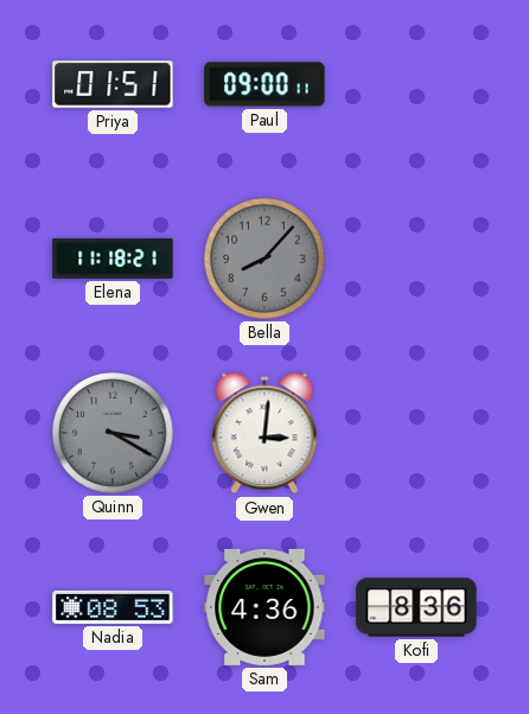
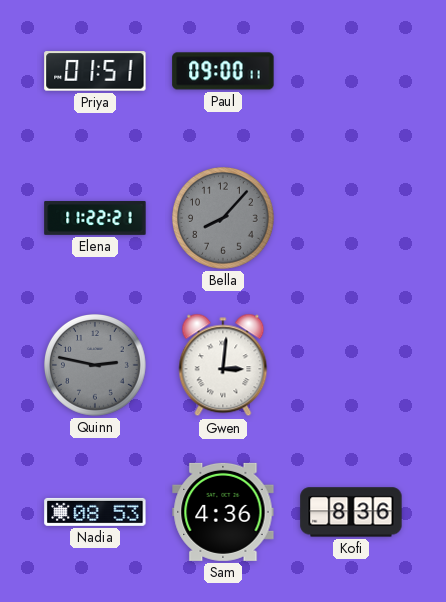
Elena: 11:18 -> 11:22 (95, 218)
Quinn: 3:20 -> 2:47 (96, 366)
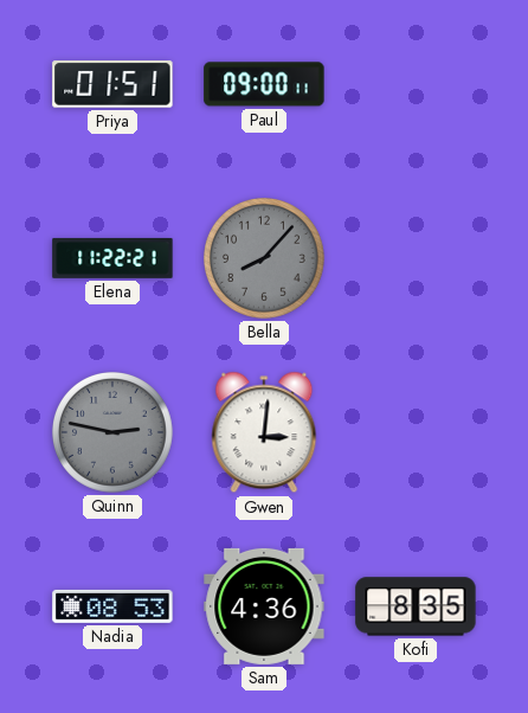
Kofi: 8:36 -> 8:35 (416, 606)
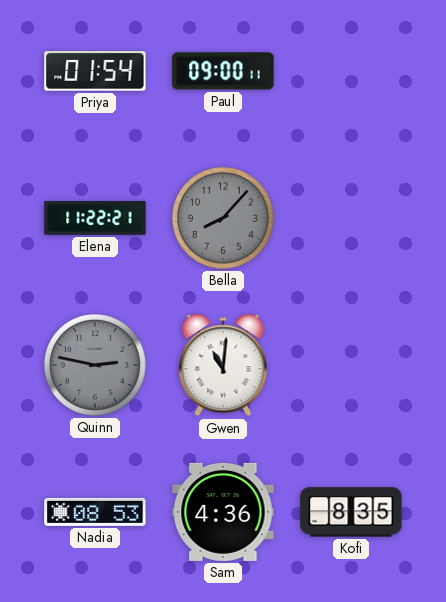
Priya: 01:51 -> 01:54 (95, 71)
Gwen: 3:01 -> 11:01 (223, 365)
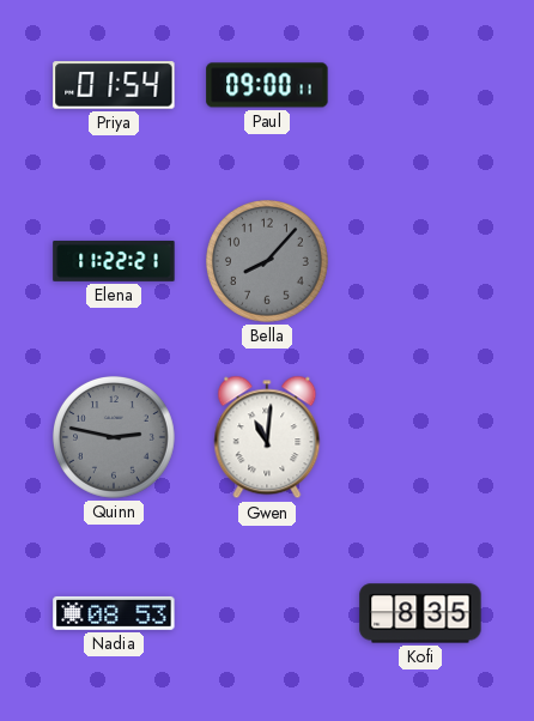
Sam: 4:36 -> none (223, 512)
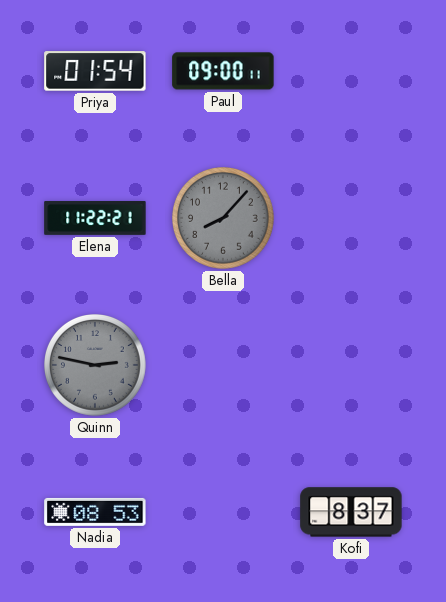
Gwen: 11:01 -> none (267, 437)
Kofi: 8:35 -> 8:37 (351, 512)
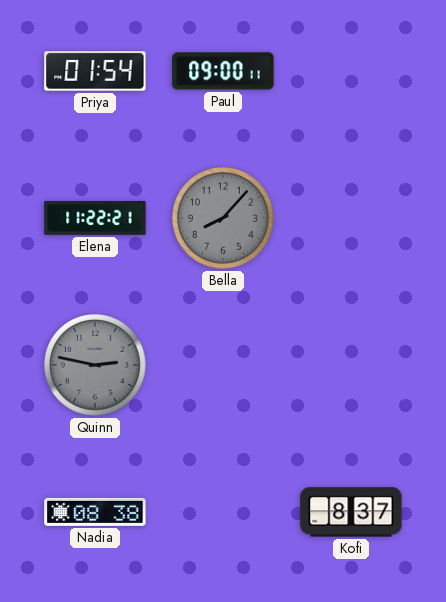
Nadia: 08:53 -> 08:38 (95, 512)
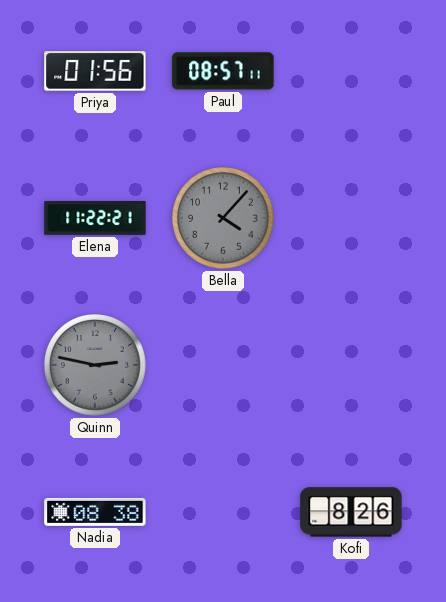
Priya: 01:54 -> 01:56 (95, 71)
Paul: 09:00 -> 08:57 (223, 71)
Bella: 8:07 -> 4:07 (224, 219)
Kofi: 8:37 -> 8:26 (351, 512)
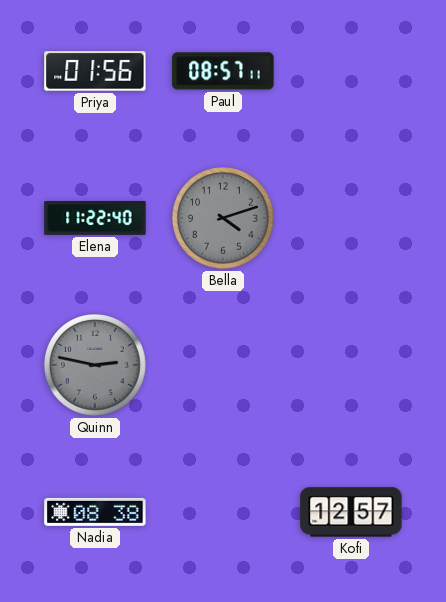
Elena: 11:22:21 -> 11:22:40 (95, 218)
Bella: 4:07 -> 4:12 (224, 219)
Kofi: 8:26 -> 12:57 (351, 512)
